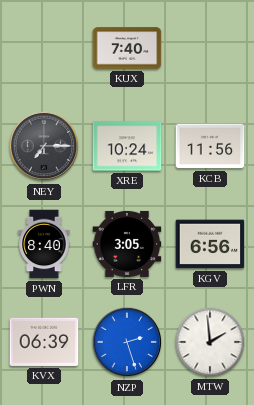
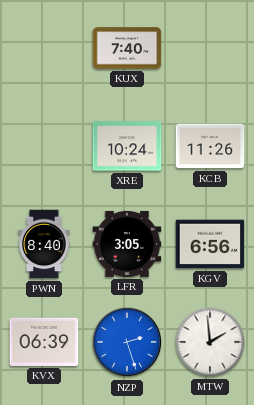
NEY: 7:15 -> none (44, 146)
KCB: 11:56 -> 11:26 (210, 146)
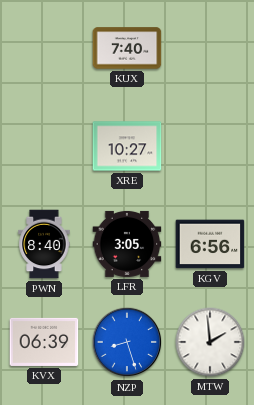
XRE: 10:24 -> 10:27 (127, 146)
KCB: 11:26 -> none (210, 146)
NZP: 2:27 -> 8:27 (127, 342)
